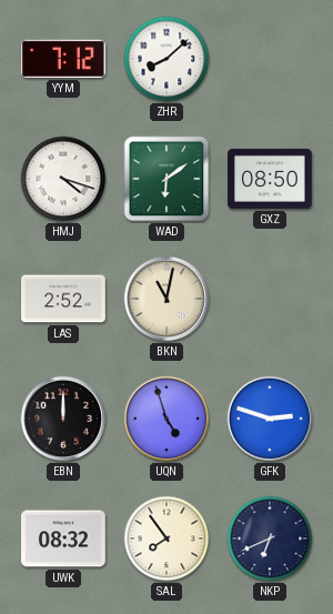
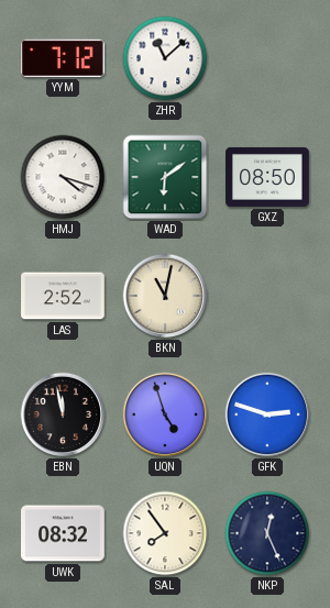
ZHR: 8:08 -> 11:08 (165, 58)
EBN: 12:00 -> 11:58 (63, 414)
NKP: 6:41 -> 12:26 (267, 533)
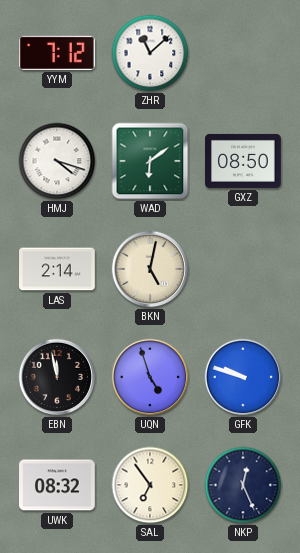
LAS: 2:52 -> 2:14 (57, 269)
BKN: 11:02 -> 5:02 (150, 269)
GFK: 2:48 -> 9:48 (243, 377)
SAL: 7:54 -> 6:54 (150, 485)
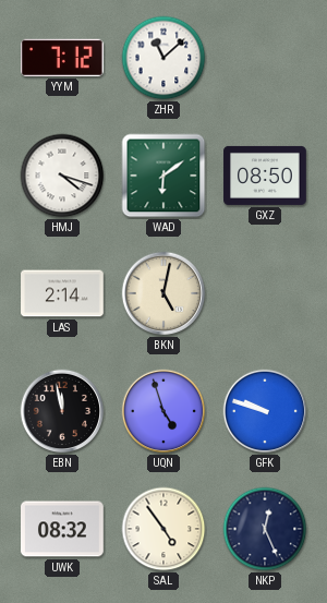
SAL: 6:54 -> 4:54 (163, 529)
